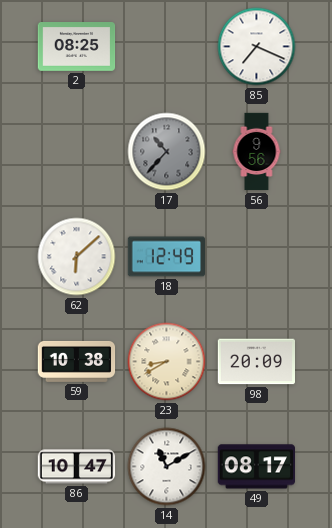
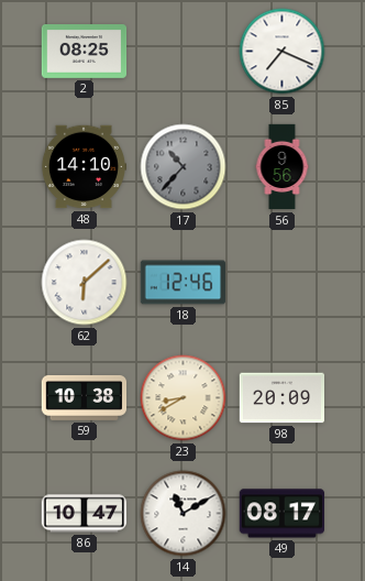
48: none -> 14:10 (84, 167)
18: 12:49 -> 12:46 (184, 283)
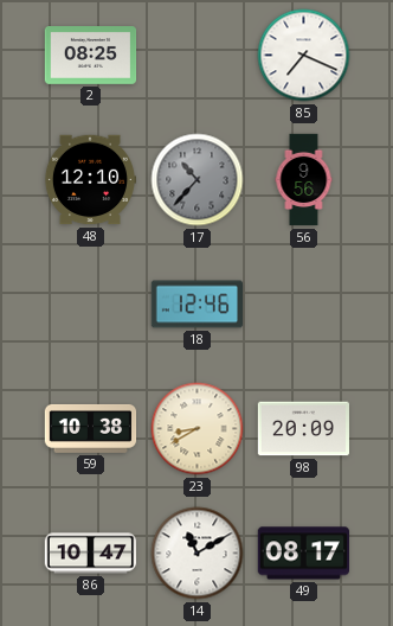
48: 14:10 -> 12:10 (90, 180)
62: 6:08 -> none (85, 283)
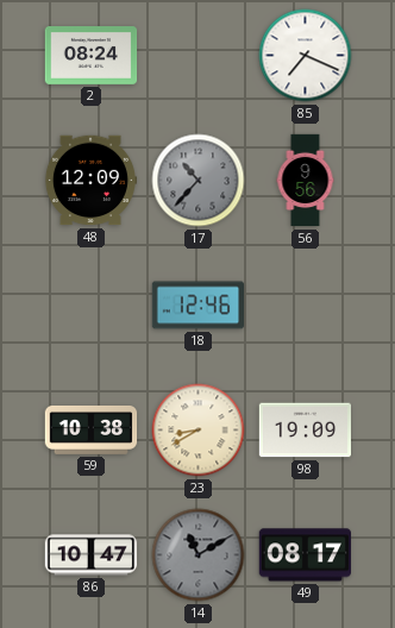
2: 08:25 -> 08:24 (92, 56)
48: 12:10 -> 12:09 (90, 181)
98: 20:09 -> 19:09 (306, 431)
14 dial: white -> grey (199, 555)
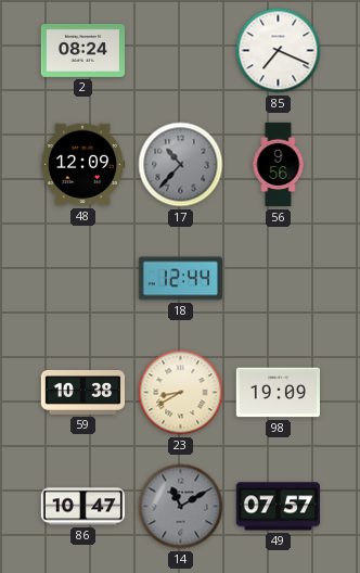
18: 12:46 -> 12:44 (181, 279)
49: 08:17 -> 07:57 (278, 507)
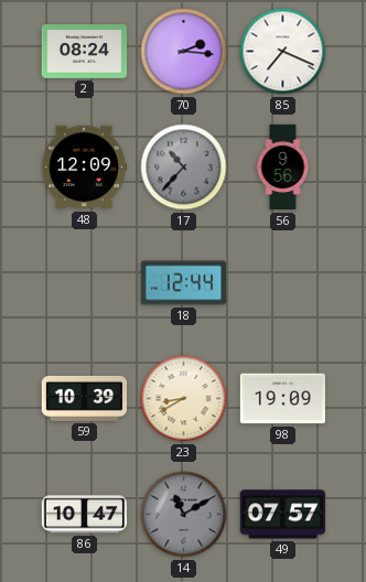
70: none -> 2:16 (184, 52)
59: 10:38 -> 10:39 (85, 398)
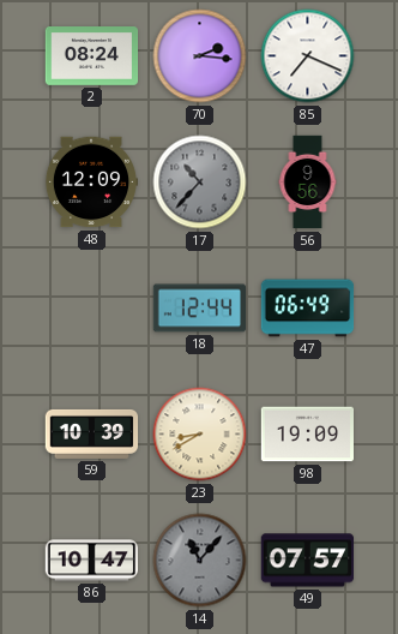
47: none -> 06:49 (308, 309)
14: 11:10 -> 11:07 (200, 561)
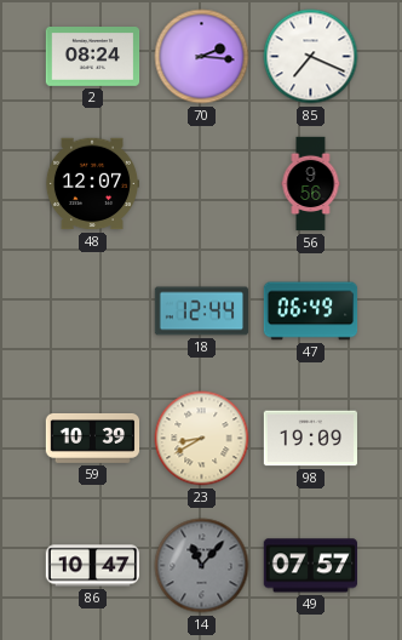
48: 12:09 -> 12:07 (92, 184)
17: 10:37 -> none (200, 183)
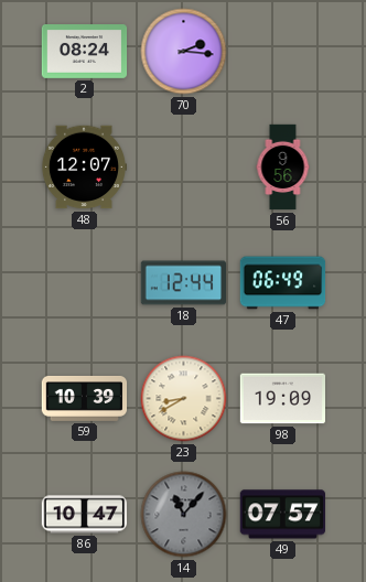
85: 7:19 -> none (311, 57)
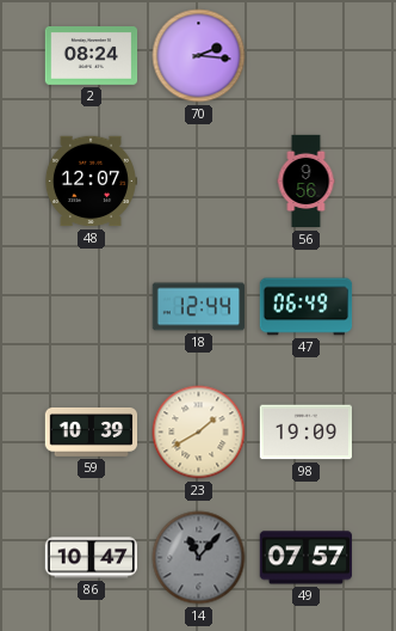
23: 8:40 -> 1:40 (199, 433)
